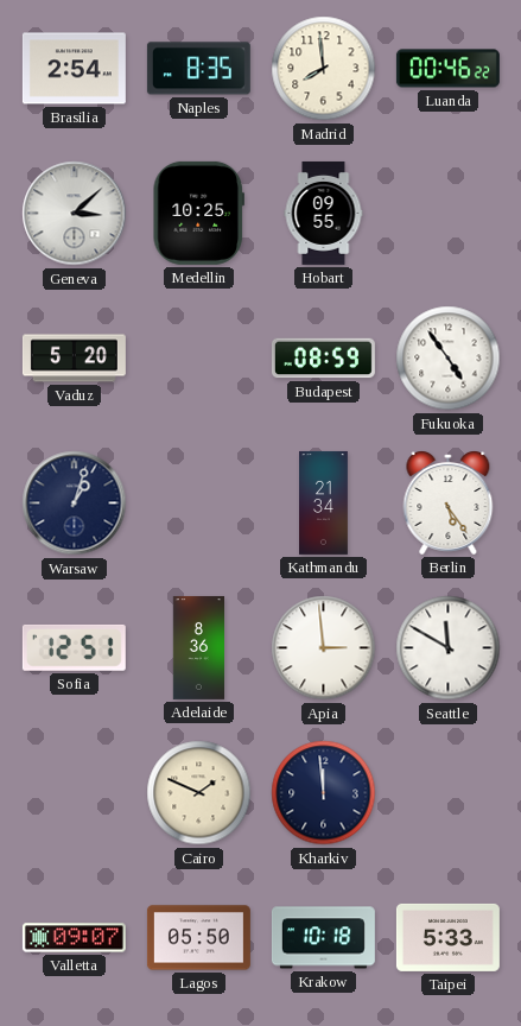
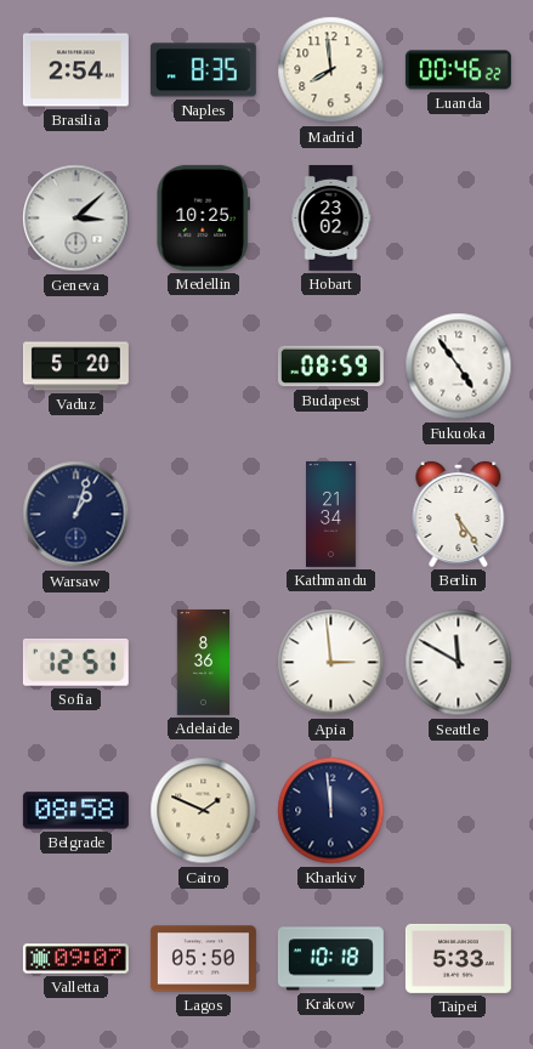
Hobart: 09:55 -> 23:02 (331, 217)
Belgrade: none -> 08:58 (75, 811)
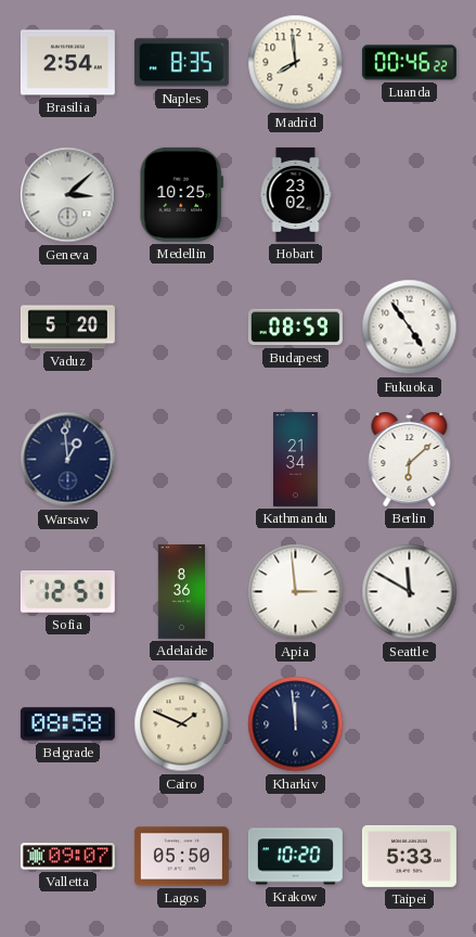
Warsaw: 1:03 -> 12:59 (68, 460)
Berlin: 5:24 -> 6:08 (410, 460)
Krakow: 10:18 -> 10:20 (295, 857)
